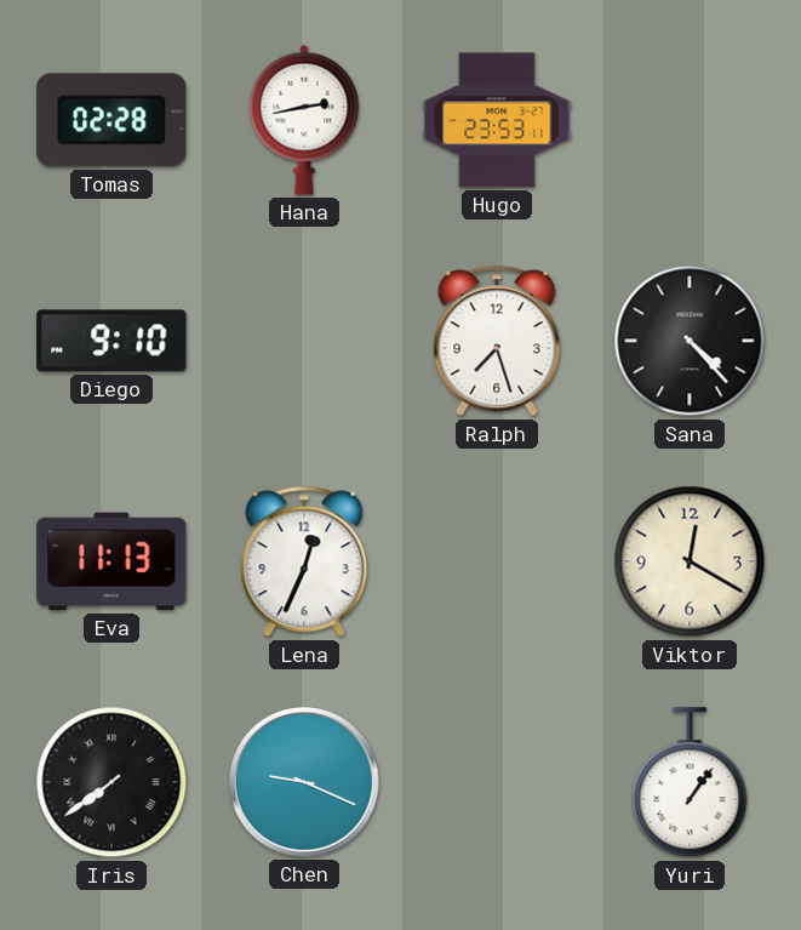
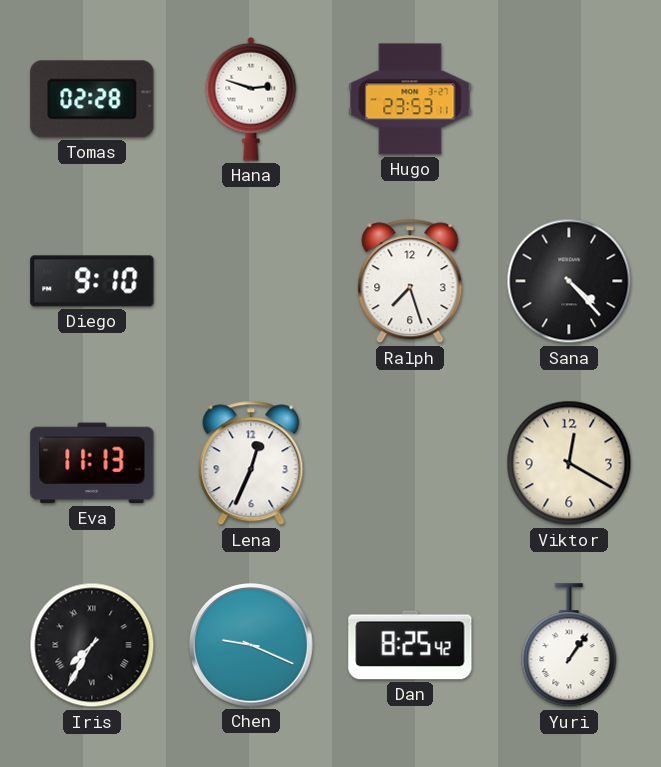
Hana: 2:43 -> 2:48 (251, 99)
Iris: 7:39 -> 7:35 (92, 645)
Dan: none -> 8:25 (410, 645)
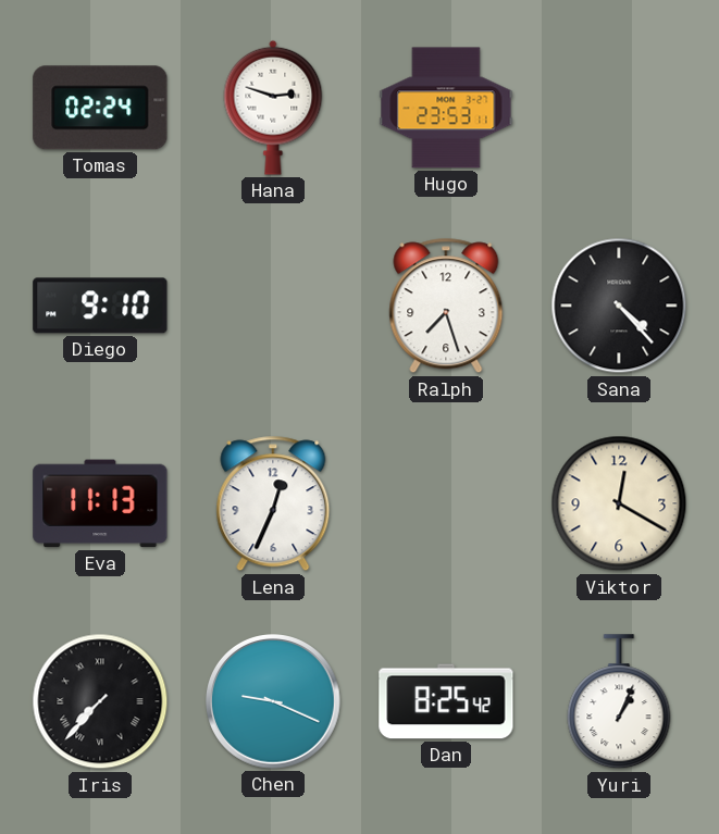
Tomas: 02:28 -> 02:24 (100, 108)
Iris: 7:35 -> 7:37 (100, 701)
Yuri: 1:06 -> 1:04 (619, 702)
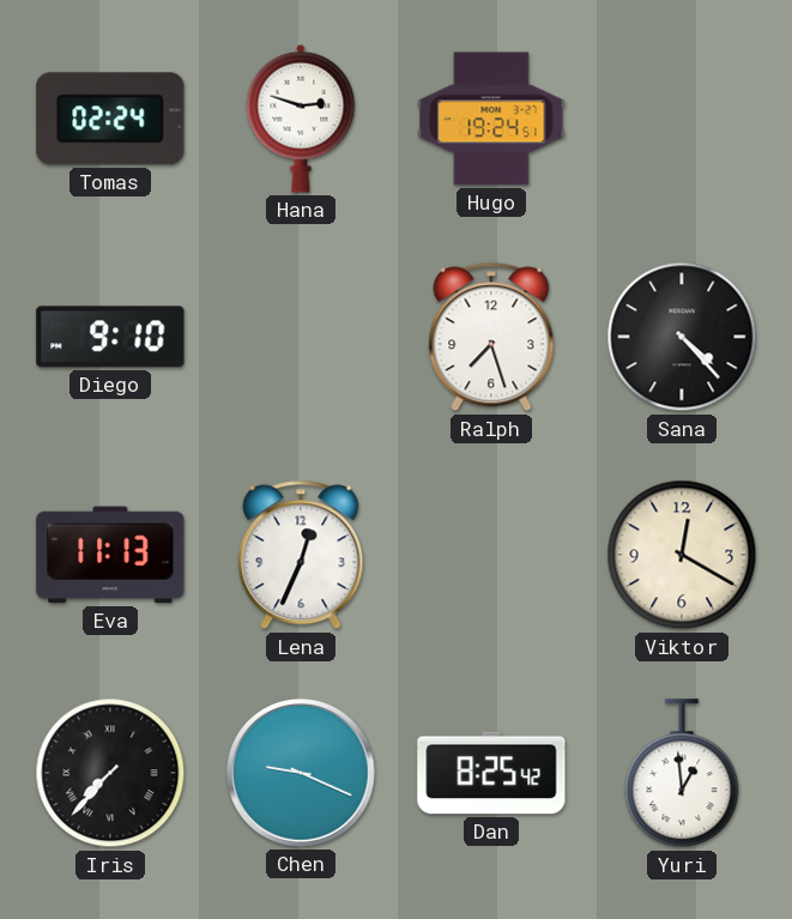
Hugo: 23:53 -> 19:24 (491, 119)
Yuri: 1:04 -> 12:59 (682, 774)
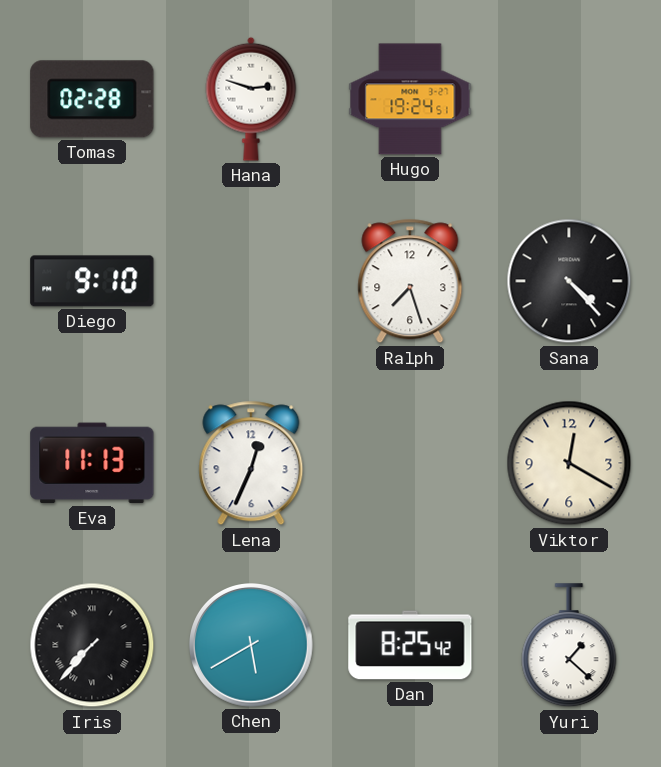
Tomas: 02:24 -> 02:28 (92, 99)
Chen: 9:19 -> 5:40 (252, 646)
Yuri: 12:59 -> 1:22 (569, 646)
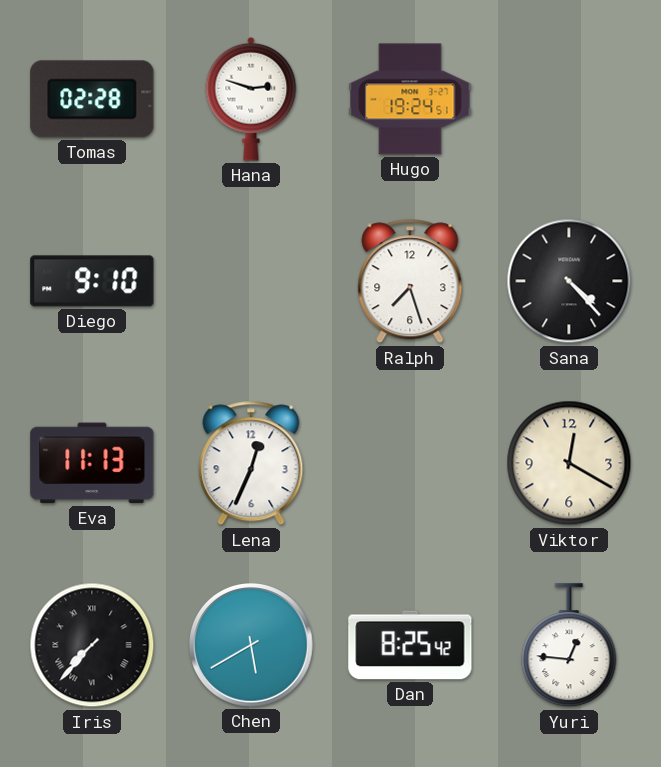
Yuri: 1:22 -> 12:46 (569, 646)
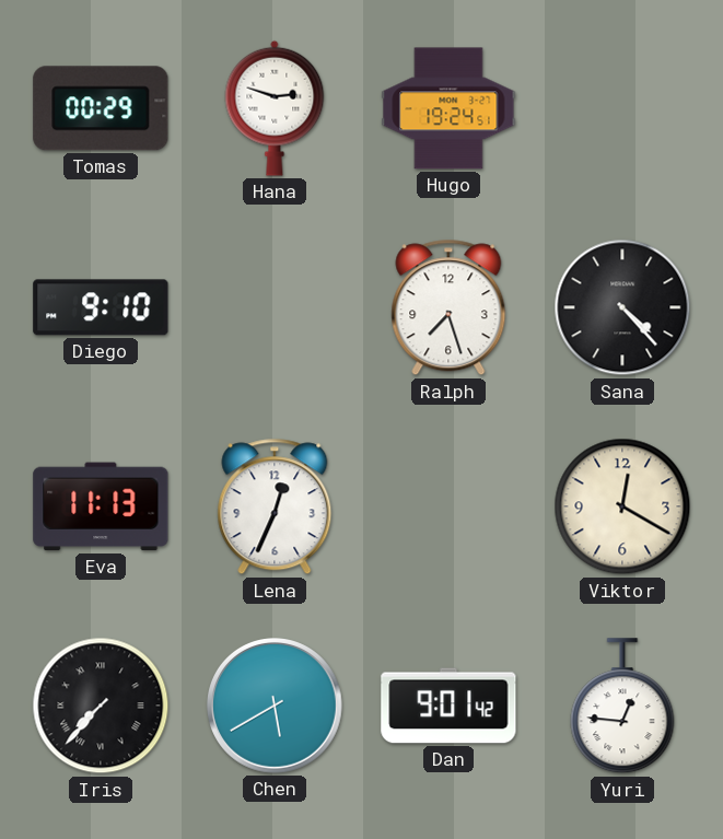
Tomas: 02:28 -> 00:29 (101, 108)
Dan: 8:25 -> 9:01 (448, 706)
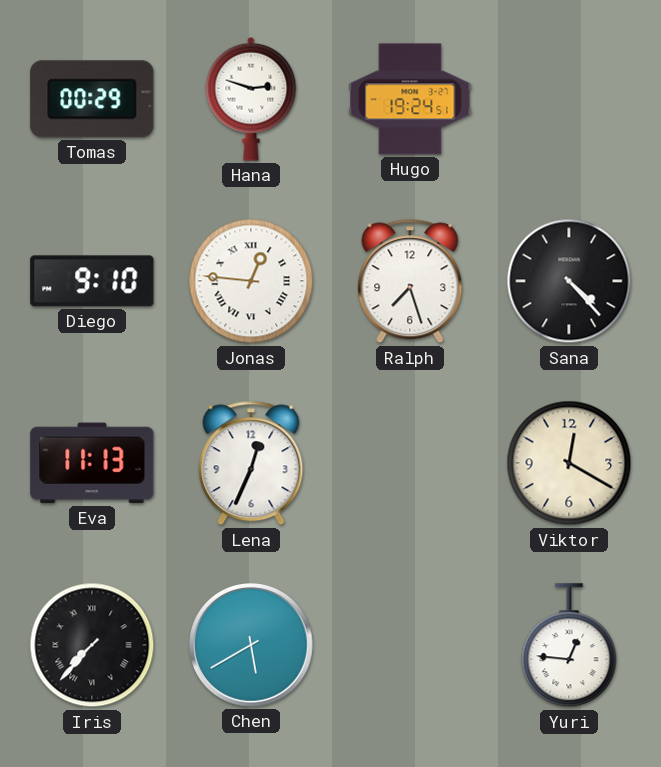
Jonas: none -> 12:46 (251, 281)
Dan: 9:01 -> none (448, 706)
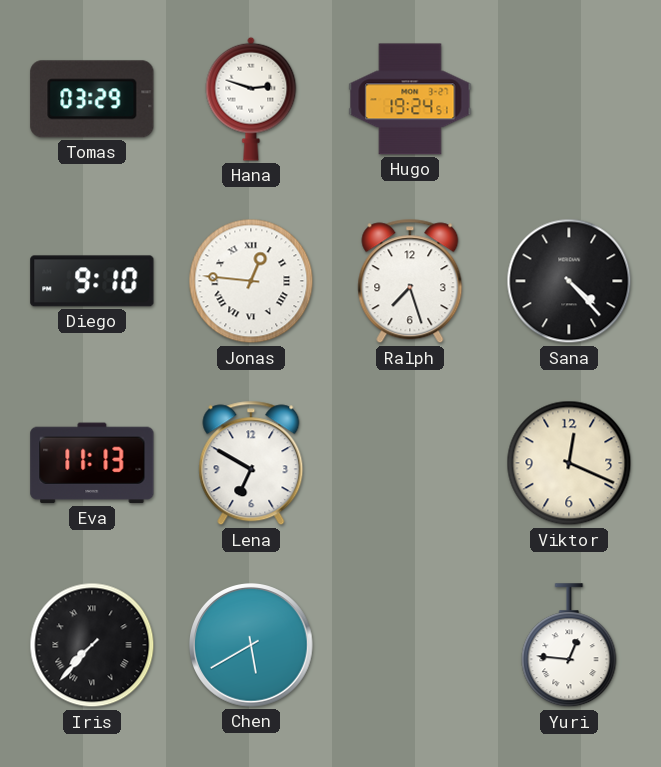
Tomas: 00:29 -> 03:29 (92, 99)
Lena: 12:34 -> 6:50 (251, 463)
Viktor: 12:20 -> 12:19 (569, 463)
